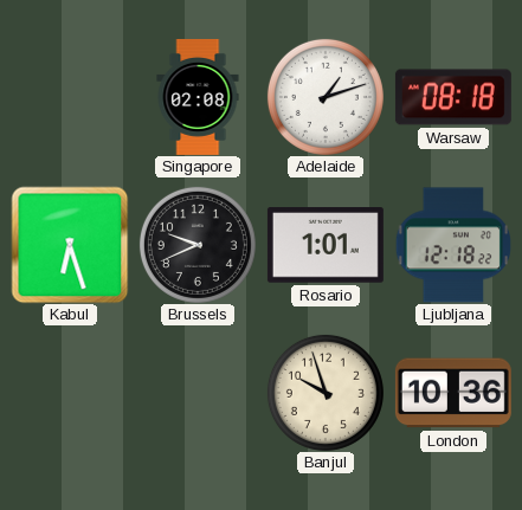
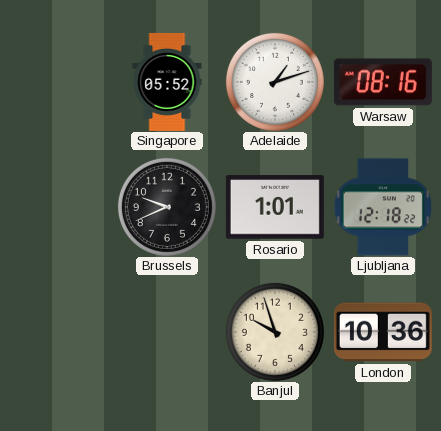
Singapore: 02:08 -> 05:52 (167, 82)
Warsaw: 08:18 -> 08:16 (383, 82)
Kabul: 6:27 -> none (70, 245)
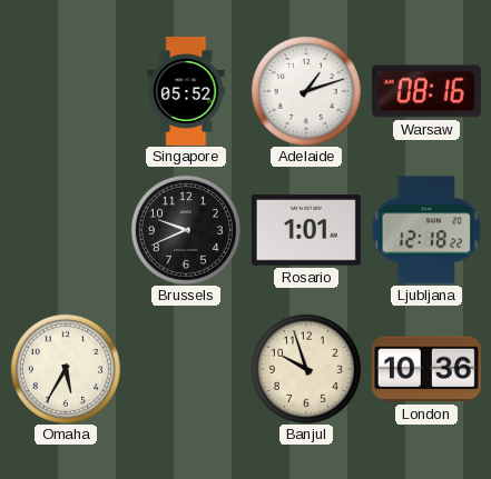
Omaha: none -> 5:35 (66, 369)
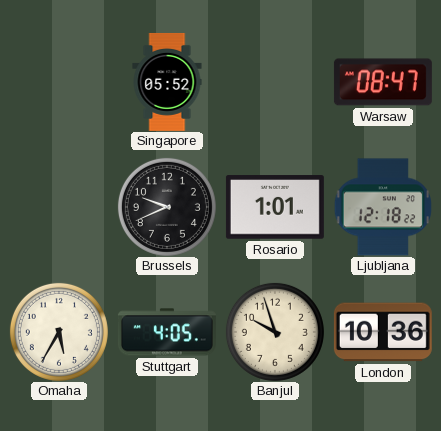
Adelaide: 1:12 -> none (306, 91)
Warsaw: 08:16 -> 08:47 (383, 82)
Stuttgart: none -> 4:05 (167, 332)
